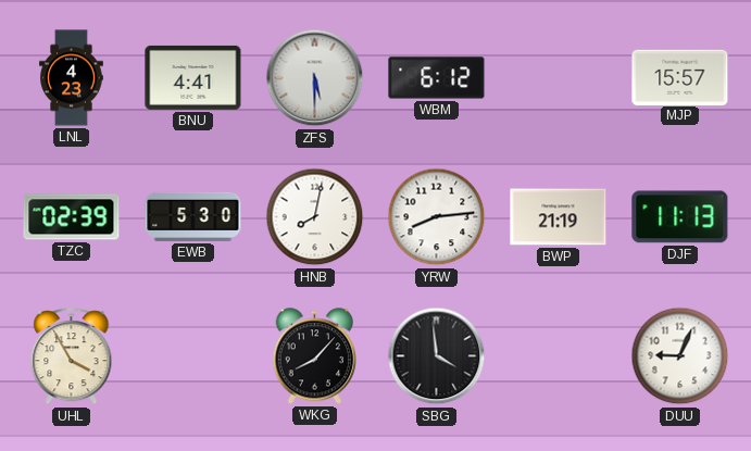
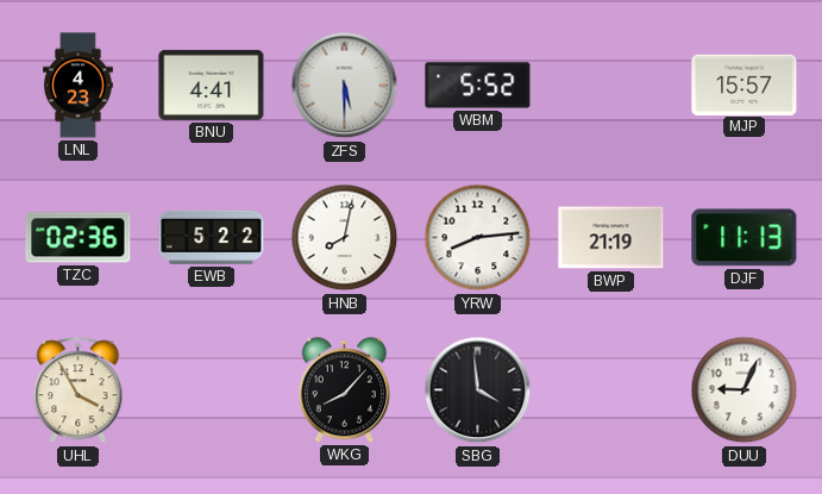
WBM: 6:12 -> 5:52 (478, 86)
TZC: 02:39 -> 02:36 (79, 238)
EWB: 5:30 -> 5:22 (212, 237)
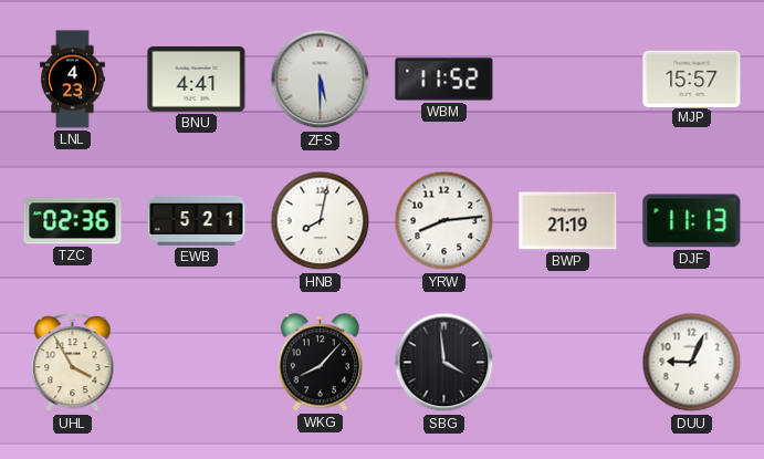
WBM: 5:52 -> 11:52 (444, 80)
EWB: 5:22 -> 5:21 (197, 220)
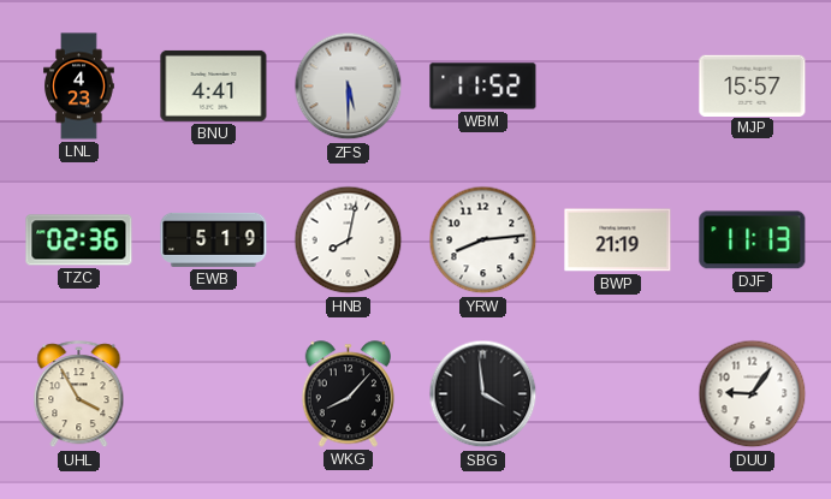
EWB: 5:21 -> 5:19 (214, 239)
DUU: 9:04 -> 9:06 (753, 394)
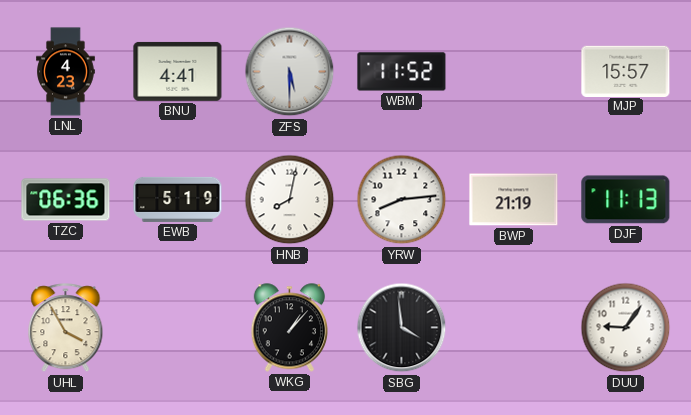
TZC: 02:36 -> 06:36 (66, 200)
WKG: 8:07 -> 1:07 (289, 328)
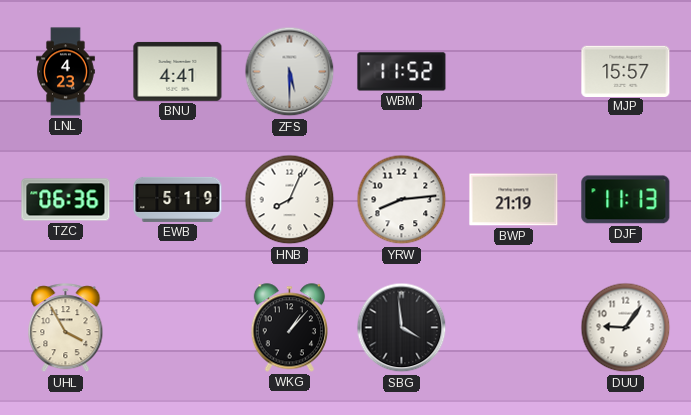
HNB: 8:02 -> 8:04 (290, 200)
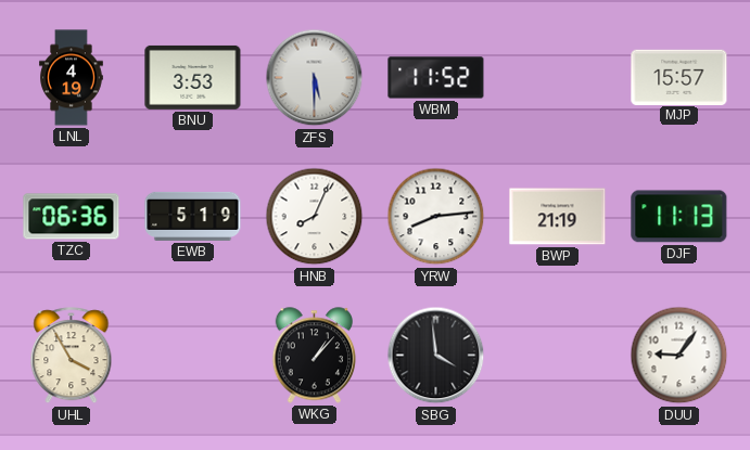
LNL: 4:23 -> 4:19 (72, 78)
BNU: 4:41 -> 3:53 (193, 77)
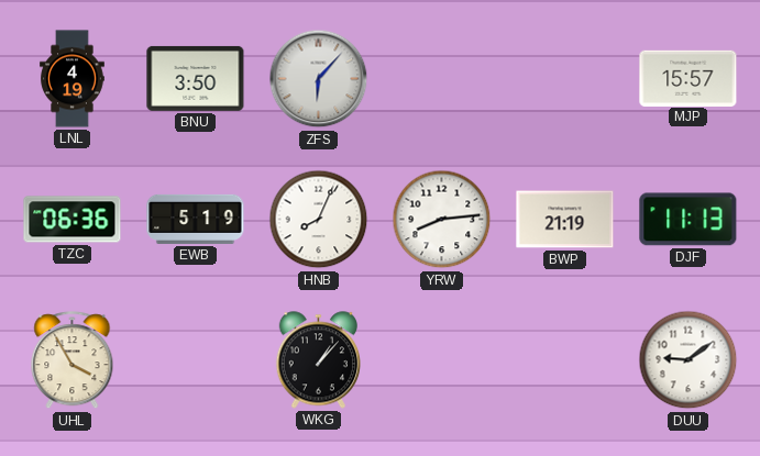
BNU: 3:53 -> 3:50 (196, 78)
ZFS: 5:30 -> 6:07 (319, 79)
WBM: 11:52 -> none (436, 78)
SBG: 3:59 -> none (436, 356)
DUU: 9:06 -> 9:09 (689, 360)
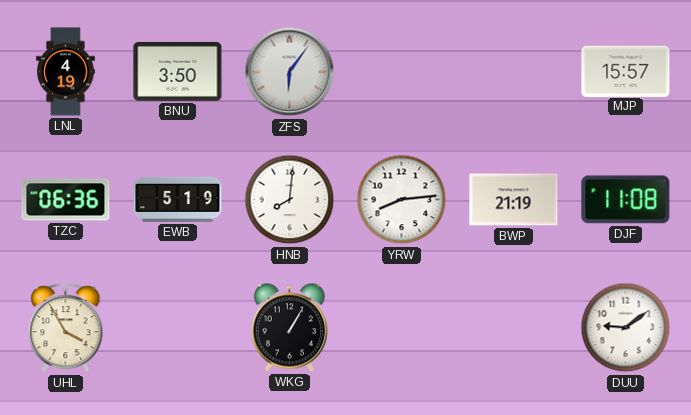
ZFS: 6:07 -> 6:06 (290, 72)
HNB: 8:04 -> 8:01 (290, 200)
DJF: 11:13 -> 11:08 (626, 200)
WKG: 1:07 -> 1:05 (289, 328)
